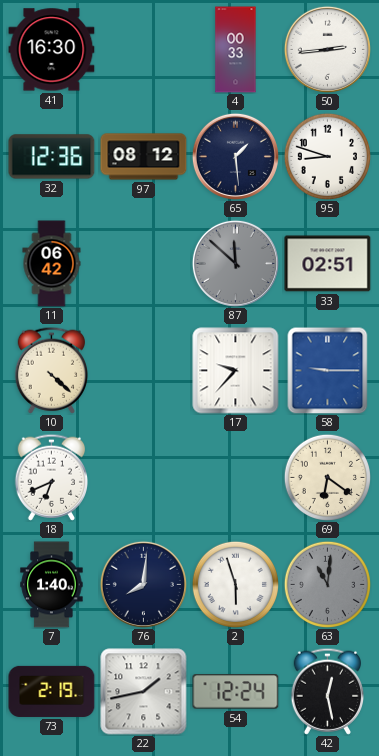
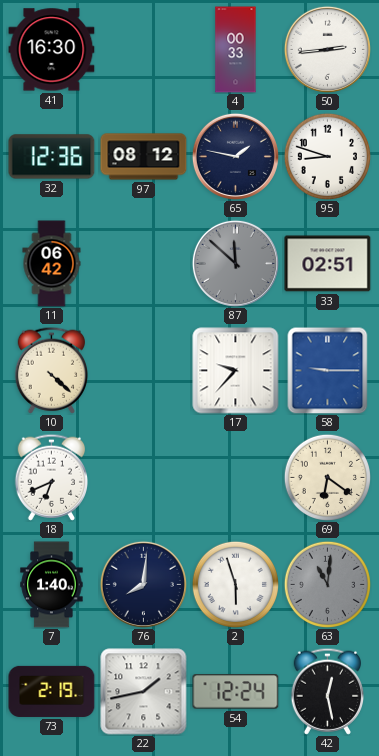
65: 1:29 -> 1:47 (235, 156)
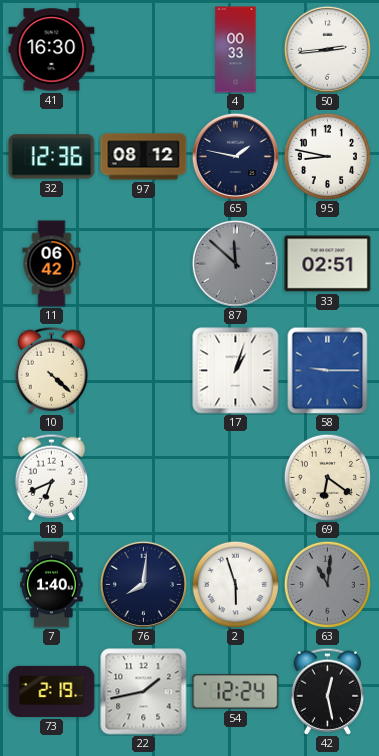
95: 8:48 -> 8:47 (327, 156)
17: 9:37 -> 1:03 (236, 371)
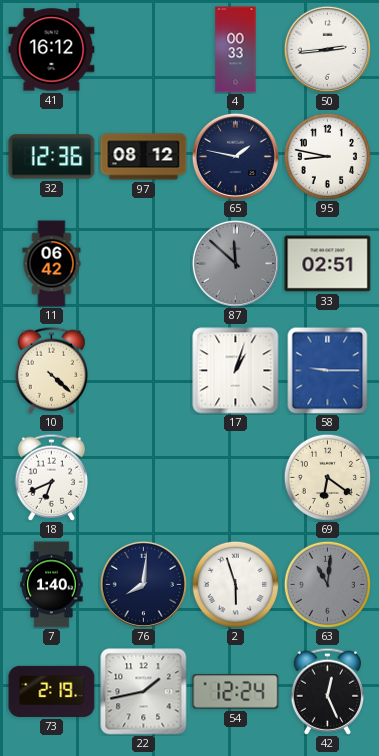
41: 16:30 -> 16:12 (52, 50)
42: 12:28 -> 12:26 (327, 691)
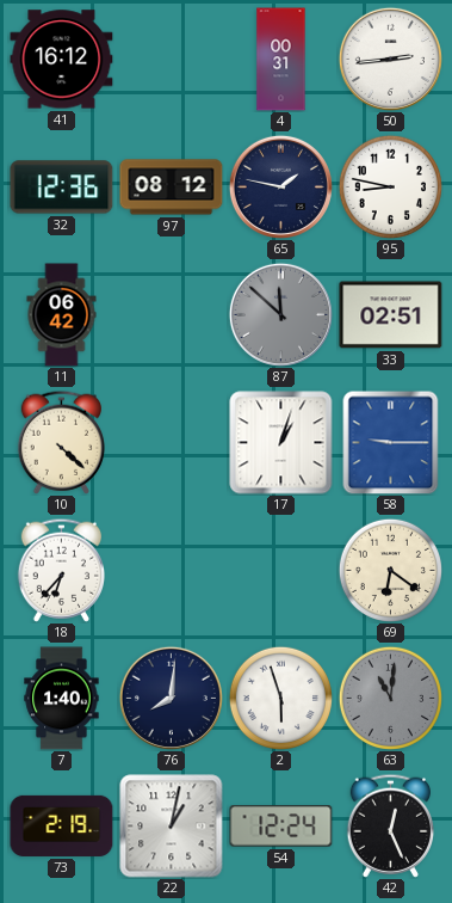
4: 00:33 -> 00:31 (281, 60)
18: 6:41 -> 6:37 (61, 570)
22: 1:43 -> 1:02 (172, 827)
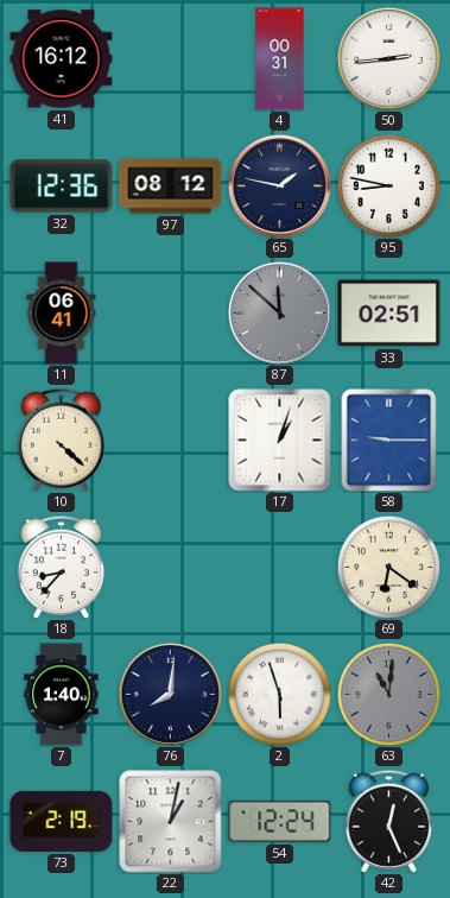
11: 06:42 -> 06:41 (62, 314)
18: 6:37 -> 8:37 (61, 567)
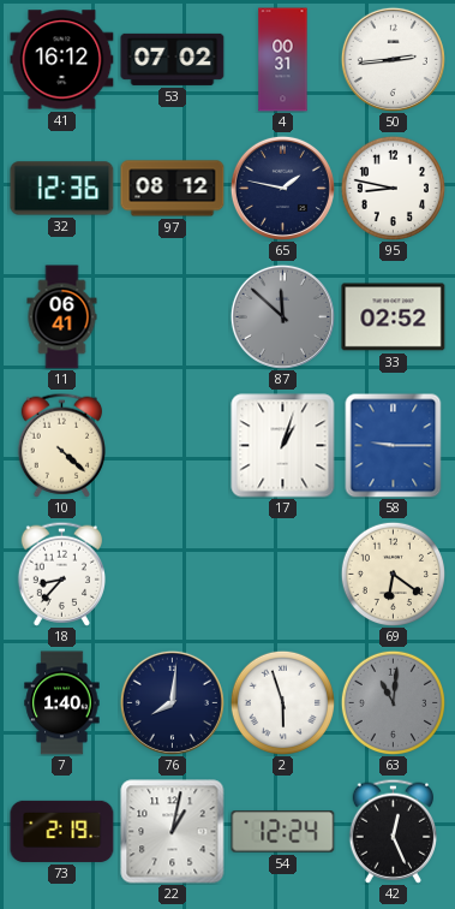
53: none -> 07:02 (173, 59)
33: 02:51 -> 02:52 (394, 317)
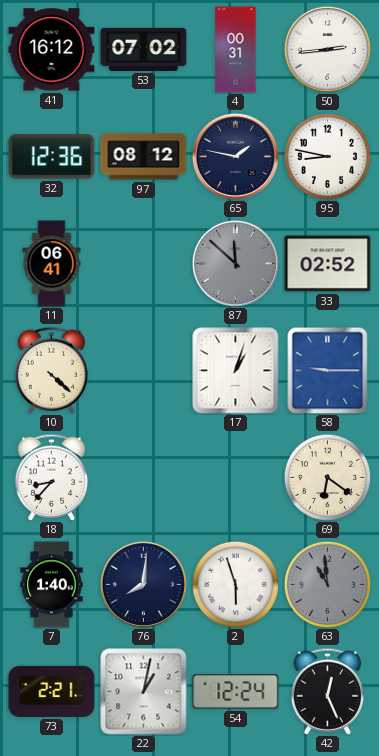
63: 11:01 -> 10:59 (327, 584)
73: 2:19 -> 2:21 (52, 691)
